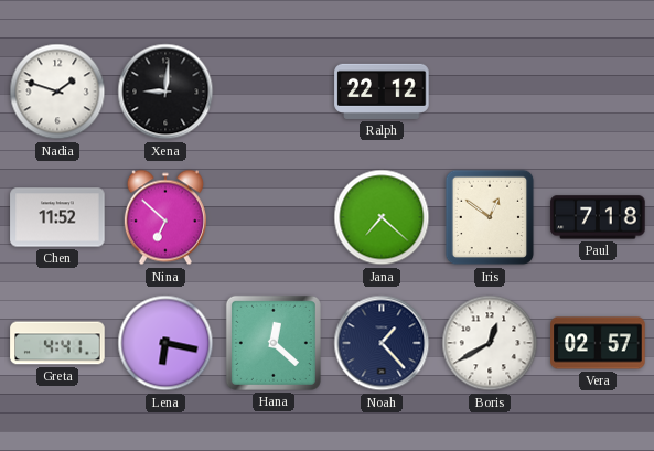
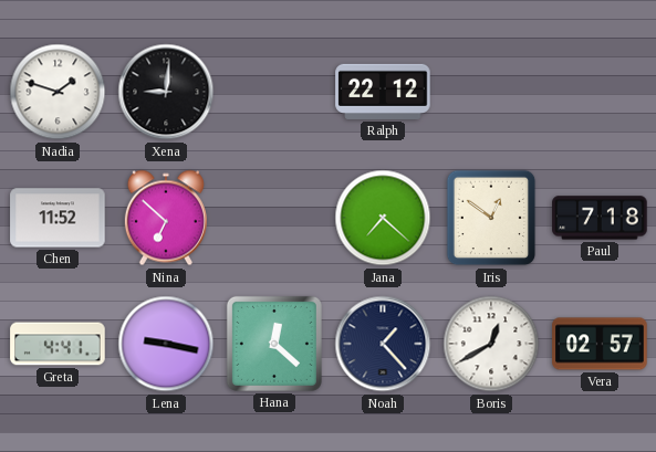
Lena: 6:17 -> 9:17 (166, 344)
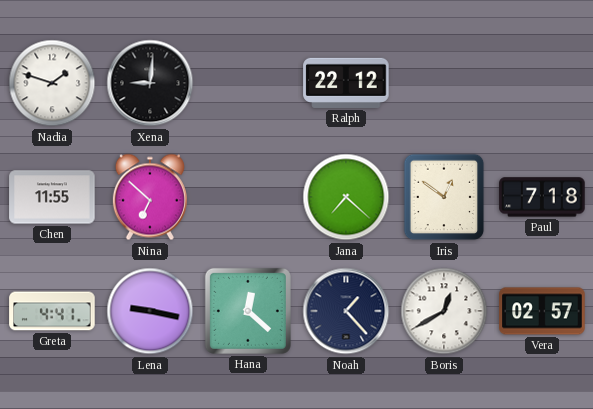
Chen: 11:52 -> 11:55 (52, 197)
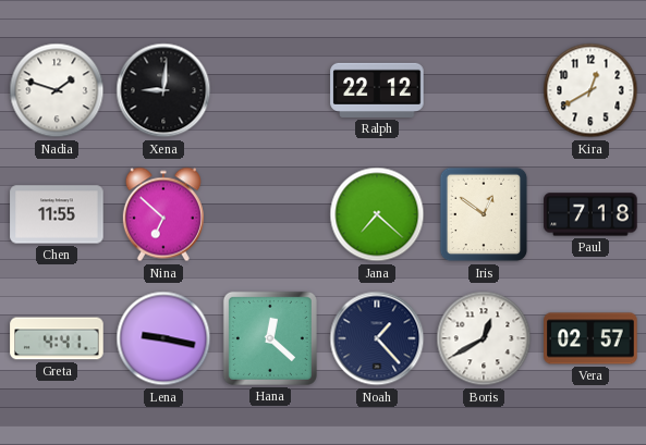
Kira: none -> 12:40 (590, 90)
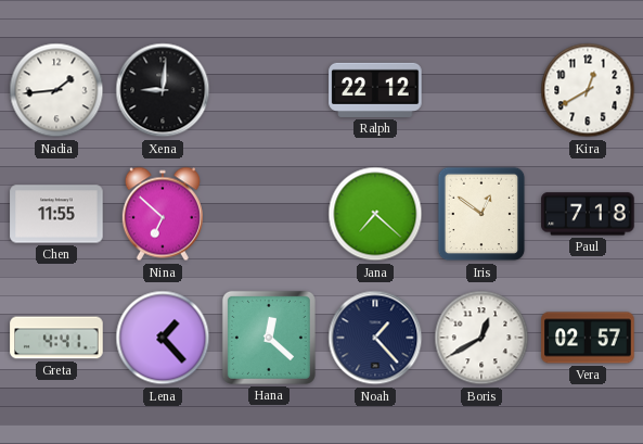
Nadia: 1:48 -> 1:44 (56, 90)
Lena: 9:17 -> 1:23 (163, 338)
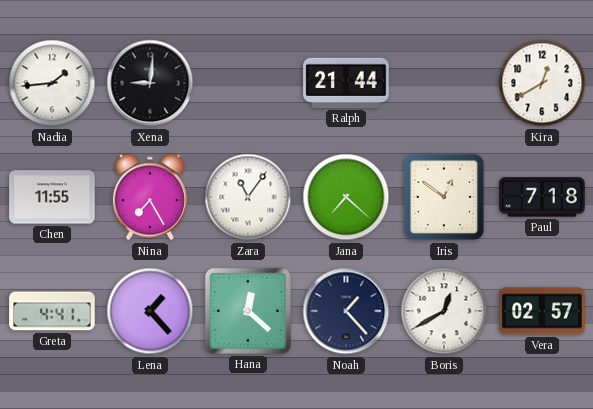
Ralph: 22:12 -> 21:44 (346, 83)
Nina: 6:52 -> 7:25 (150, 197)
Zara: none -> 11:06 (248, 197)
